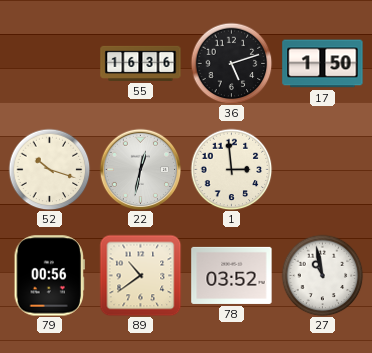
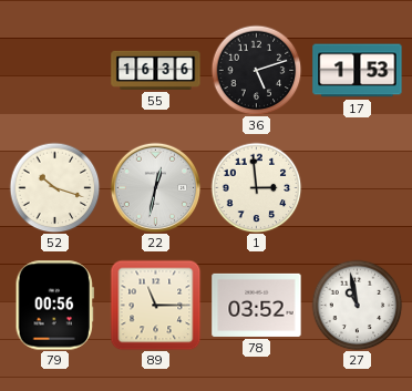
17: 1:50 -> 1:53 (358, 71)
89: 10:39 -> 11:15 (155, 305)
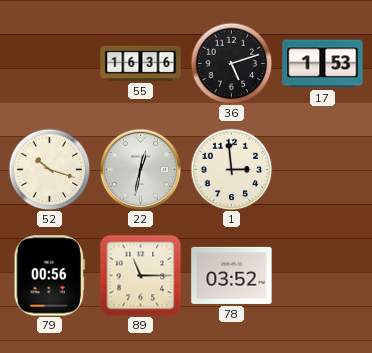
27: 10:58 -> none (357, 305)
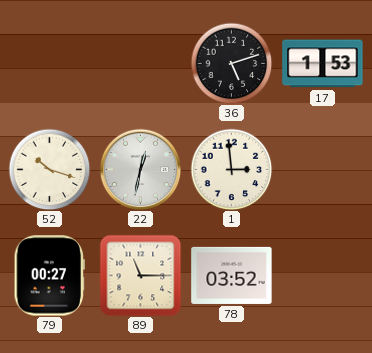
55: 16:36 -> none (141, 63)
79: 00:56 -> 00:27 (49, 276)
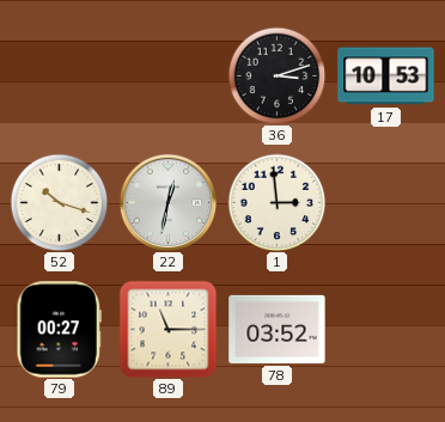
36: 5:12 -> 3:12 (276, 75)
17: 1:53 -> 10:53 (386, 77)
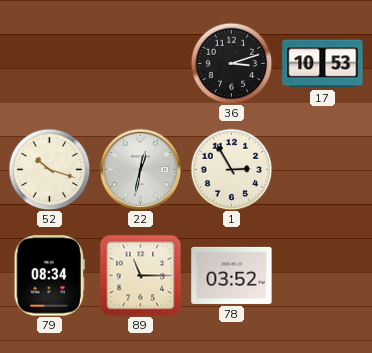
1: 2:59 -> 2:55 (231, 169)
79: 00:27 -> 08:34 (49, 276)
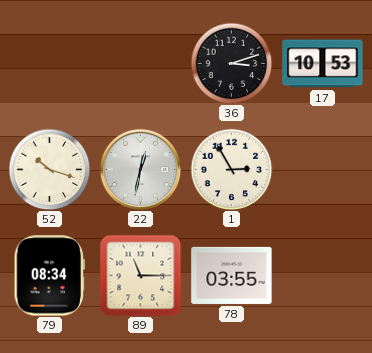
78: 03:52 -> 03:55 (232, 275)
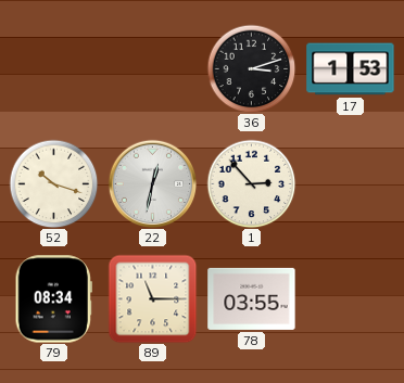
17: 10:53 -> 1:53 (351, 69)
1: 2:55 -> 2:53 (251, 183)
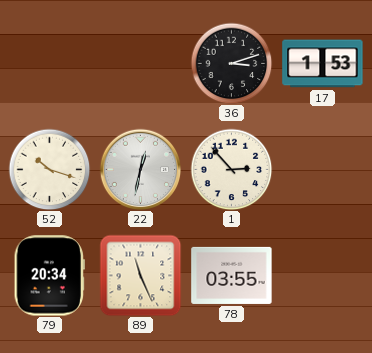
79: 08:34 -> 20:34 (49, 276)
89: 11:15 -> 11:26 (140, 275)
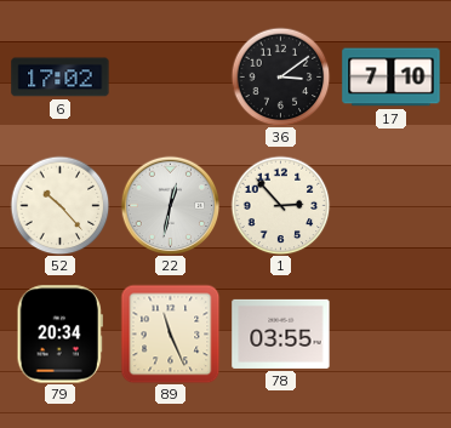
6: none -> 17:02 (61, 78)
36: 3:12 -> 3:09 (280, 76)
17: 1:53 -> 7:10 (392, 78)
52: 10:18 -> 10:23 (59, 205)
